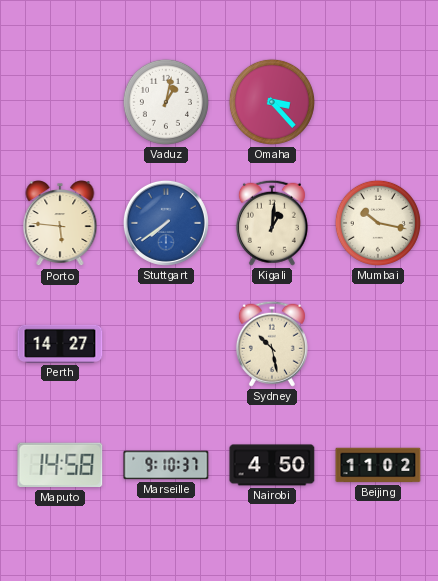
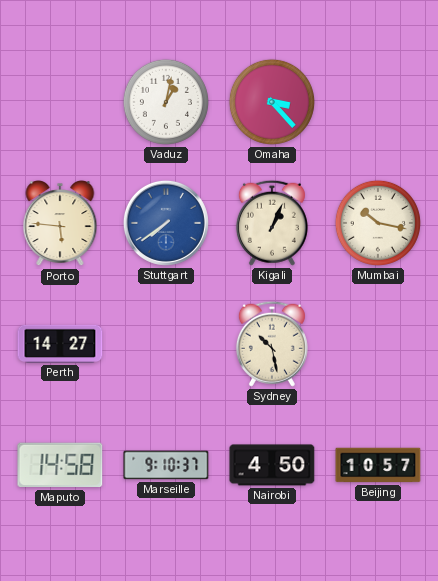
Kigali: 1:01 -> 1:04 (272, 223)
Beijing: 11:02 -> 10:57 (378, 465)
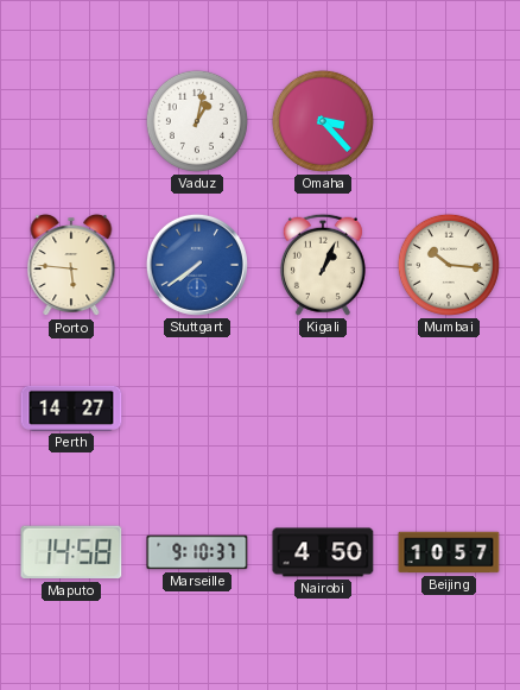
Mumbai: 10:17 -> 10:16 (449, 265)
Sydney: 10:28 -> none (272, 344)
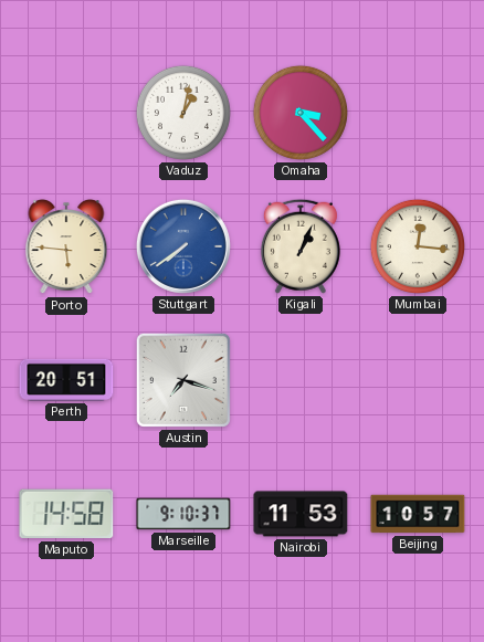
Mumbai: 10:16 -> 12:16 (418, 246)
Perth: 14:27 -> 20:51 (66, 380)
Austin: none -> 7:18 (183, 380)
Nairobi: 4:50 -> 11:53 (301, 514)
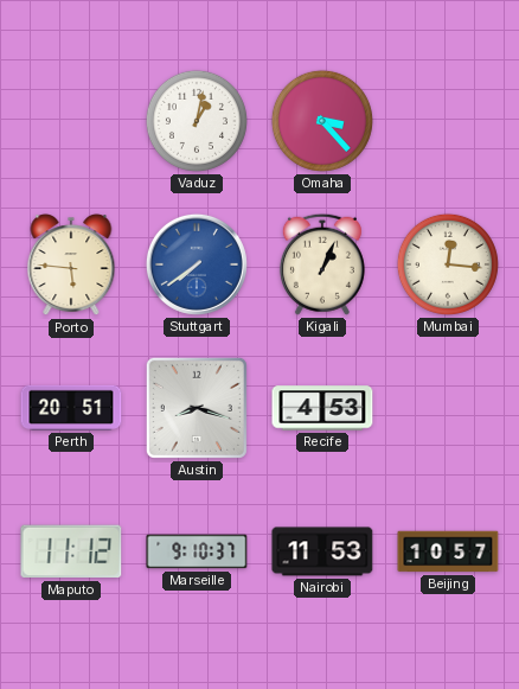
Austin: 7:18 -> 8:18 (197, 408)
Recife: none -> 4:53 (322, 408)
Maputo: 14:58 -> 11:12 (71, 551)
